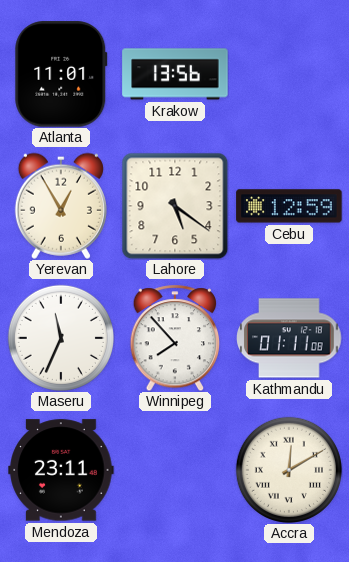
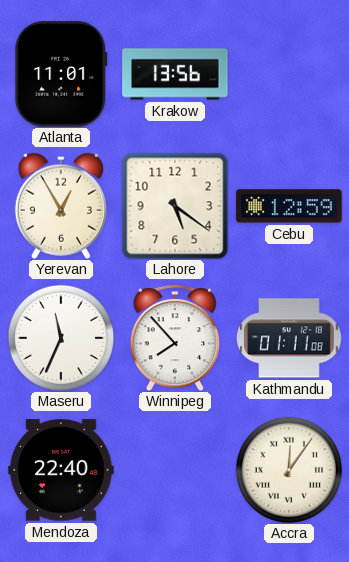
Mendoza: 23:11 -> 22:40 (61, 470)
Accra: 12:10 -> 12:06 (289, 470)
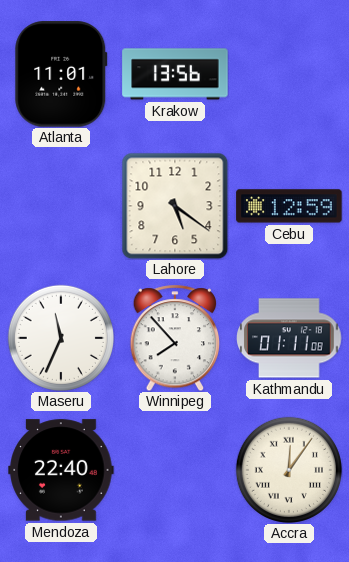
Yerevan: 12:55 -> none (61, 206)
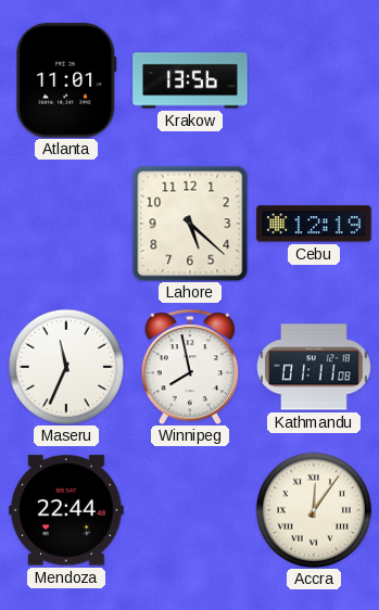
Lahore: 5:21 -> 5:22 (190, 224)
Cebu: 12:59 -> 12:19 (314, 224)
Winnipeg: 7:53 -> 7:58 (190, 367)
Mendoza: 22:40 -> 22:44 (66, 510)
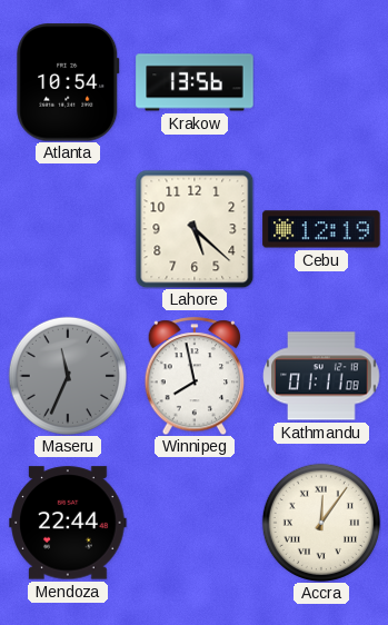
Atlanta: 11:01 -> 10:54 (68, 82)
Maseru dial: white -> grey (68, 376)
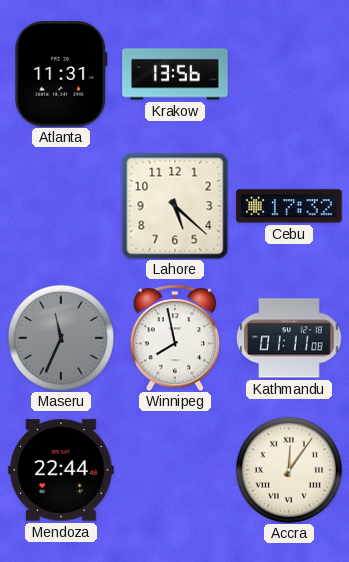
Atlanta: 10:54 -> 11:31 (61, 74)
Cebu: 12:19 -> 17:32 (289, 206)
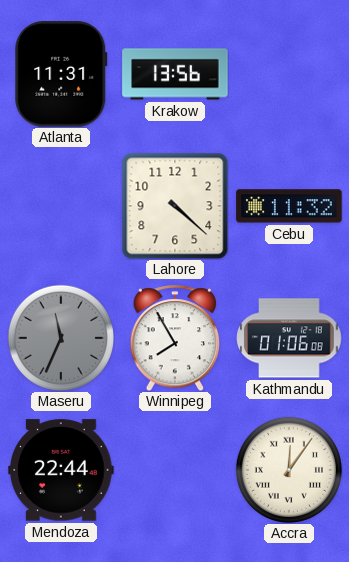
Lahore: 5:22 -> 4:22 (175, 206)
Cebu: 17:32 -> 11:32 (289, 206)
Winnipeg: 7:58 -> 7:55 (175, 338)
Kathmandu: 01:11 -> 01:06 (289, 338)
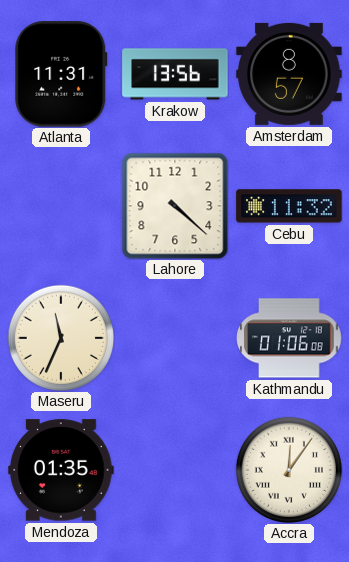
Amsterdam: none -> 8:57 (289, 74)
Maseru dial: grey -> cream (61, 338)
Winnipeg: 7:55 -> none (175, 338)
Mendoza: 22:44 -> 01:35 (61, 470)
